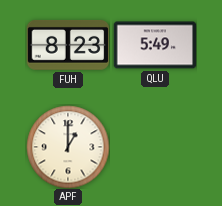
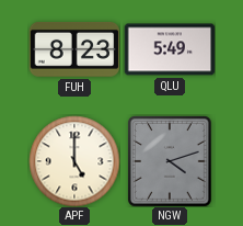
APF: 1:00 -> 5:00 (74, 161)
NGW: none -> 4:12 (170, 161)
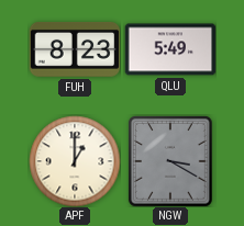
APF: 5:00 -> 1:00 (75, 161)
NGW: 4:12 -> 3:20 (170, 161)
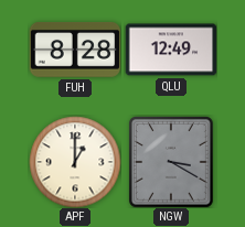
FUH: 8:23 -> 8:28 (75, 50)
QLU: 5:49 -> 12:49 (171, 50)
